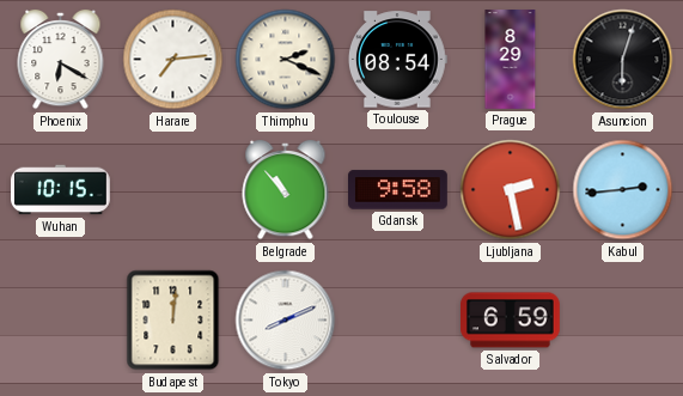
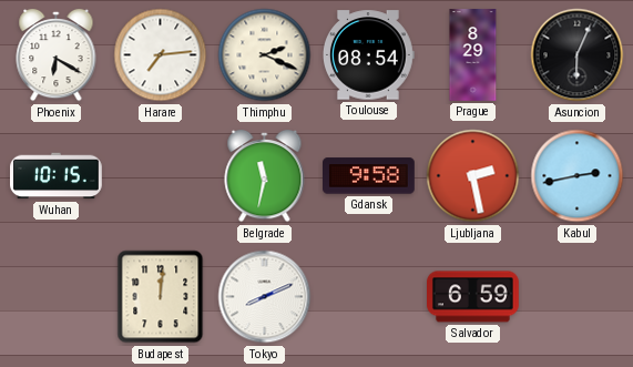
Asuncion: 6:03 -> 6:04 (578, 55)
Belgrade: 10:53 -> 11:32 (265, 176)
Kabul: 2:44 -> 2:43 (578, 176)
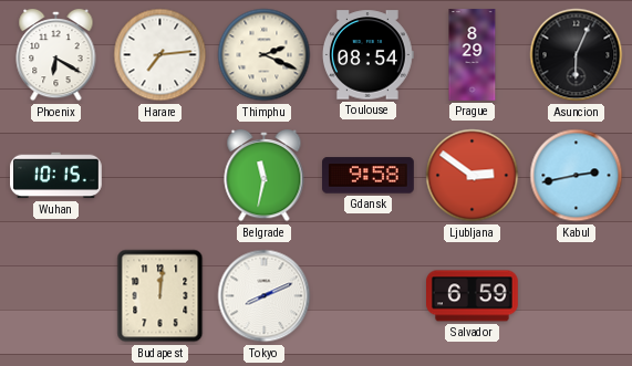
Ljubljana: 2:28 -> 2:51 (473, 176)
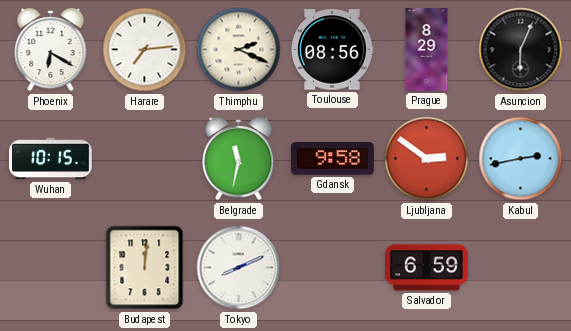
Toulouse: 08:54 -> 08:56 (333, 50)
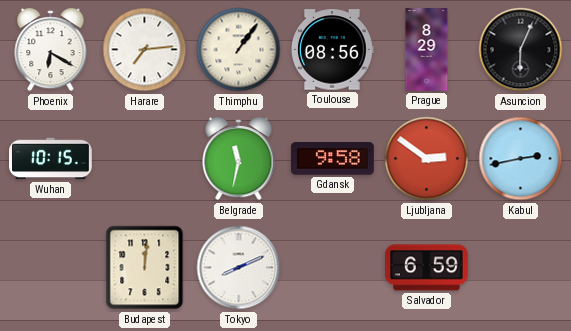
Thimphu: 2:19 -> 1:06 (239, 50)
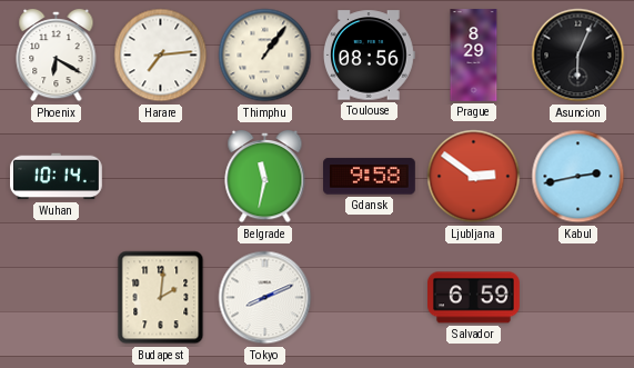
Wuhan: 10:15 -> 10:14 (57, 177)
Budapest: 12:01 -> 2:01 (161, 298)
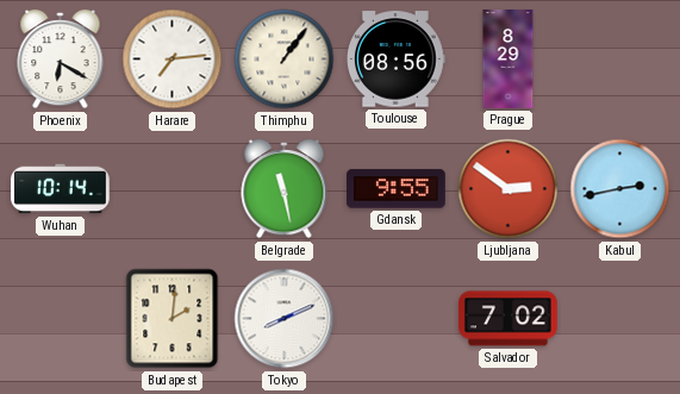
Asuncion: 6:04 -> none (578, 56)
Belgrade: 11:32 -> 11:28 (285, 189)
Gdansk: 9:58 -> 9:55 (397, 189)
Salvador: 6:59 -> 7:02 (509, 319)
